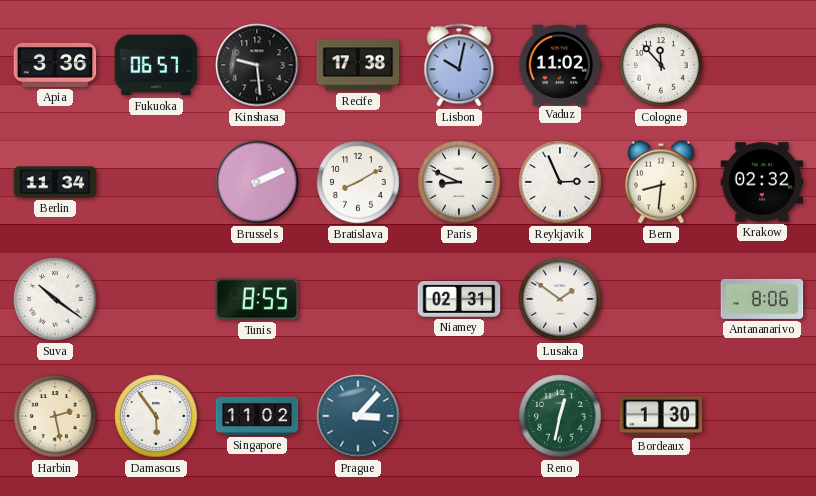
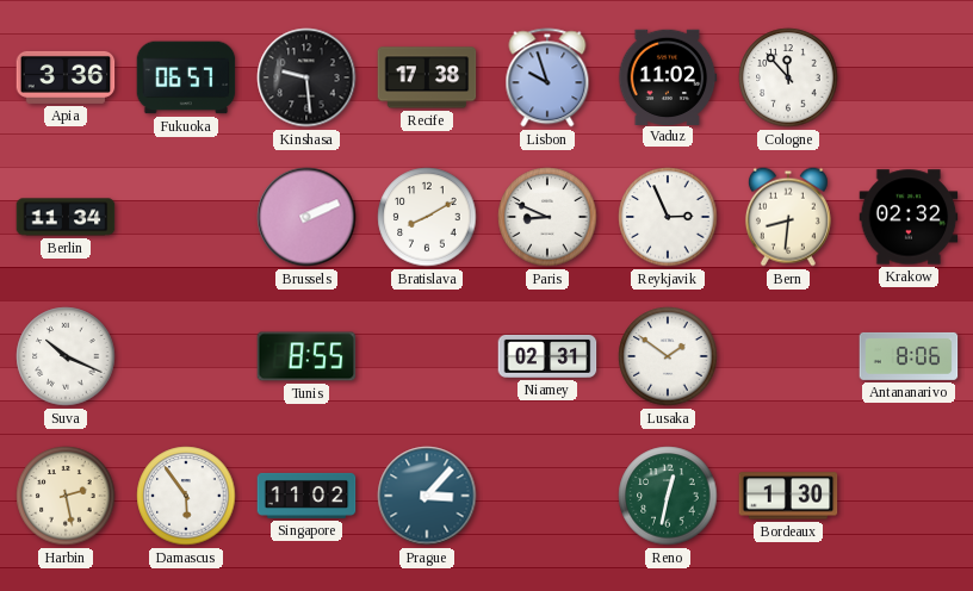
Lisbon: 10:02 -> 9:57 (547, 77)
Suva: 10:21 -> 10:19 (66, 356)
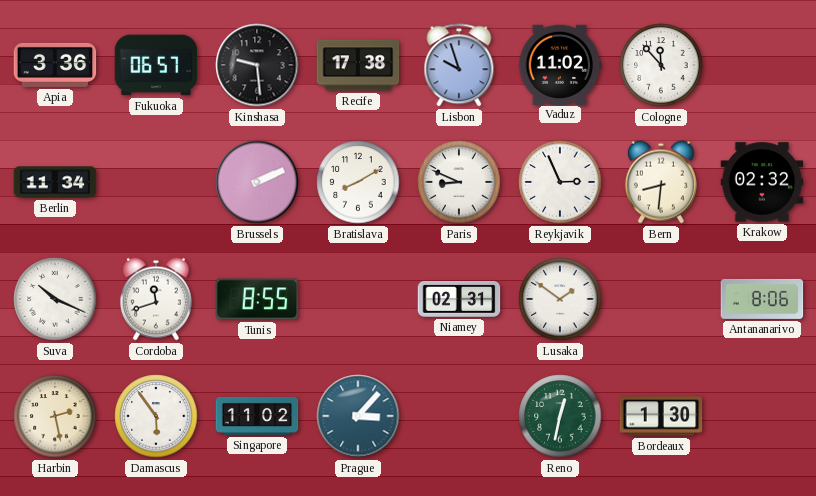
Cordoba: none -> 11:42 (156, 299)
